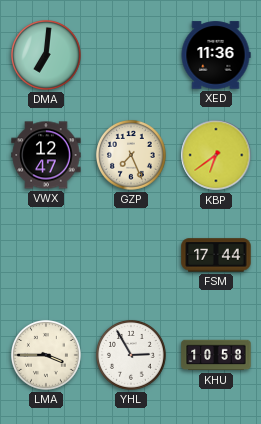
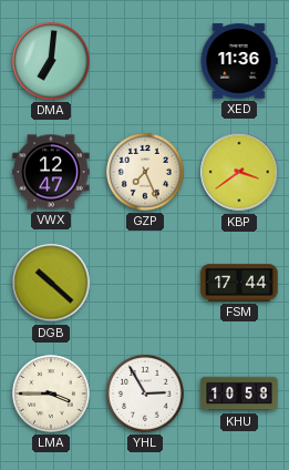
KBP: 6:39 -> 3:39 (239, 172)
DGB: none -> 10:22 (51, 283)
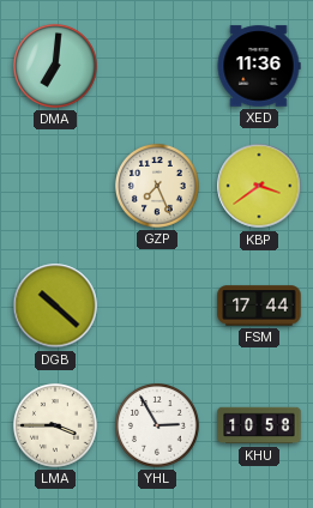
VWX: 12:47 -> none (51, 172)
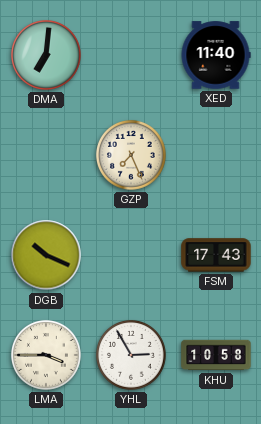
XED: 11:36 -> 11:40 (216, 55)
KBP: 3:39 -> none (259, 186)
DGB: 10:22 -> 10:19 (46, 255)
FSM: 17:44 -> 17:43 (216, 255)
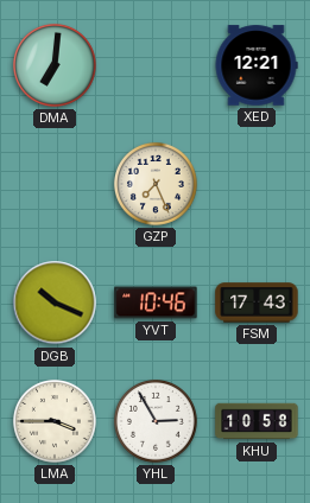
XED: 11:40 -> 12:21 (257, 65)
YVT: none -> 10:46 (156, 303)
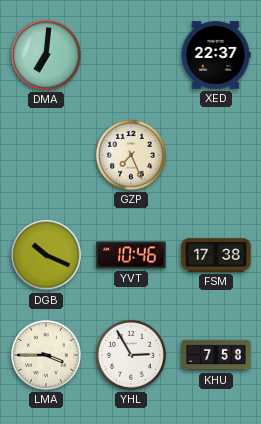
XED: 12:21 -> 22:37 (216, 55)
FSM: 17:43 -> 17:38 (216, 255)
KHU: 10:58 -> 7:58 (216, 355)
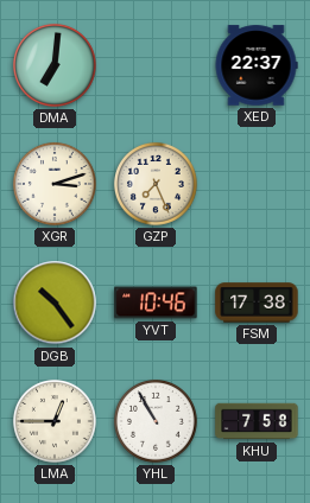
XGR: none -> 3:12 (55, 184)
DGB: 10:19 -> 10:24 (55, 303)
LMA: 3:45 -> 12:45 (55, 421)
YHL: 2:55 -> 10:55 (156, 421)
